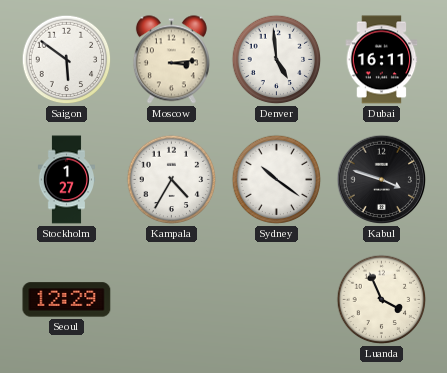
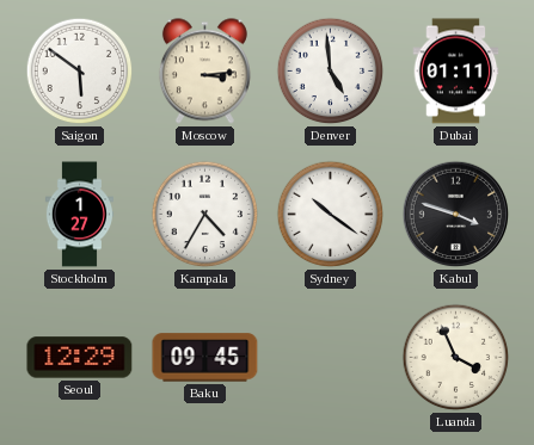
Dubai: 16:11 -> 01:11 (456, 72)
Baku: none -> 09:45 (205, 358)
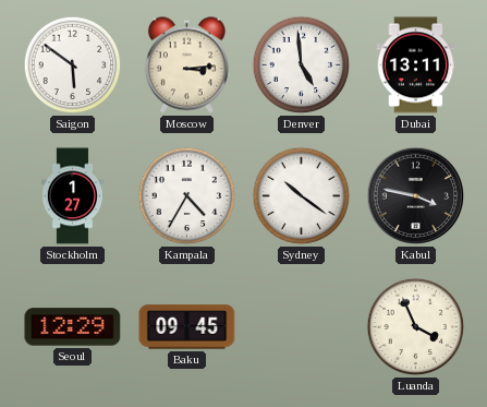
Dubai: 01:11 -> 13:11 (416, 65)
Kabul: 3:48 -> 3:47 (416, 196)
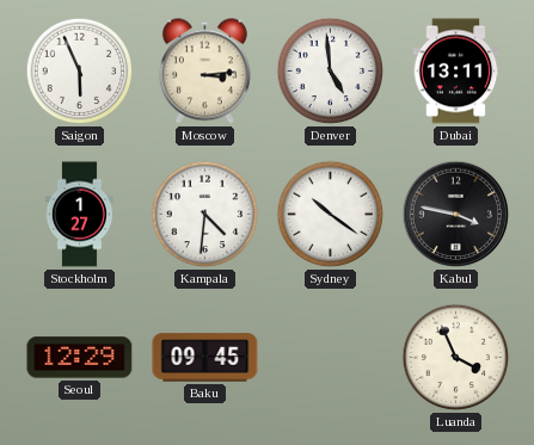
Saigon: 5:51 -> 5:56 (80, 72)
Kampala: 4:35 -> 4:31 (205, 215)
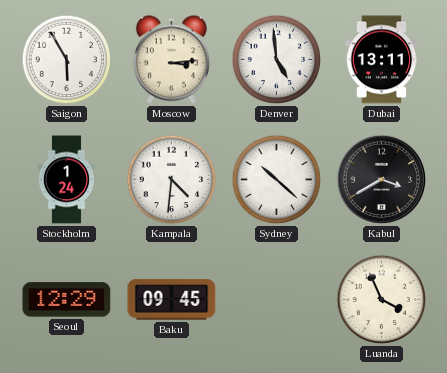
Saigon: 5:56 -> 5:55 (67, 60)
Stockholm: 1:27 -> 1:24 (66, 180)
Sydney: 10:21 -> 10:22 (277, 180)
Kabul: 3:47 -> 3:40 (382, 180)
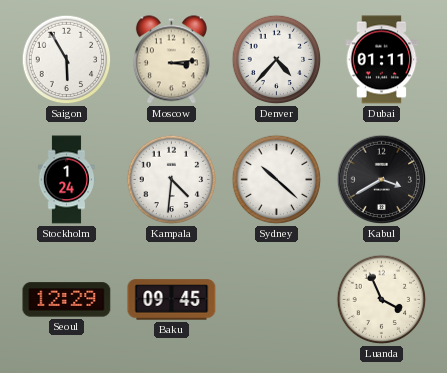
Denver: 4:59 -> 4:37 (277, 60)
Dubai: 13:11 -> 01:11 (382, 60)
